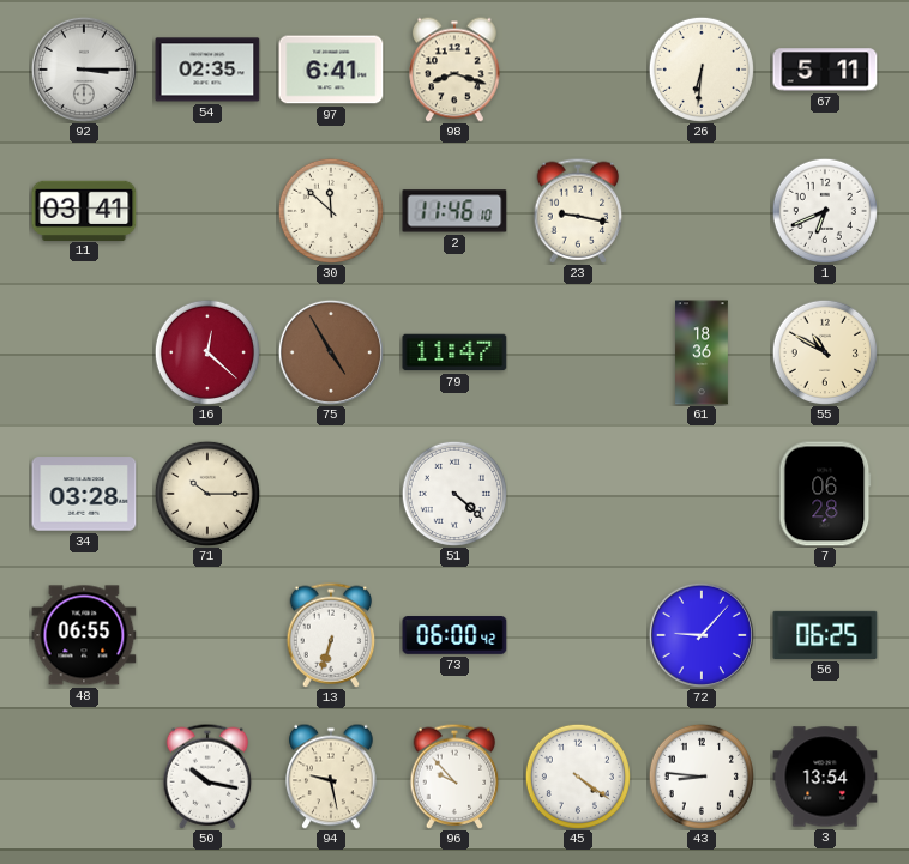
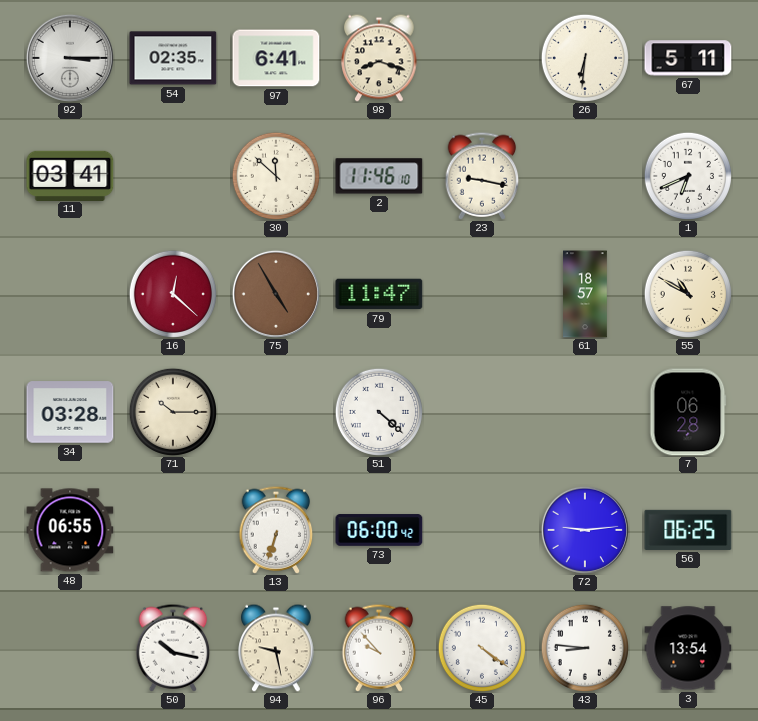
61: 18:36 -> 18:57 (585, 294)
72: 9:07 -> 9:14 (585, 530)
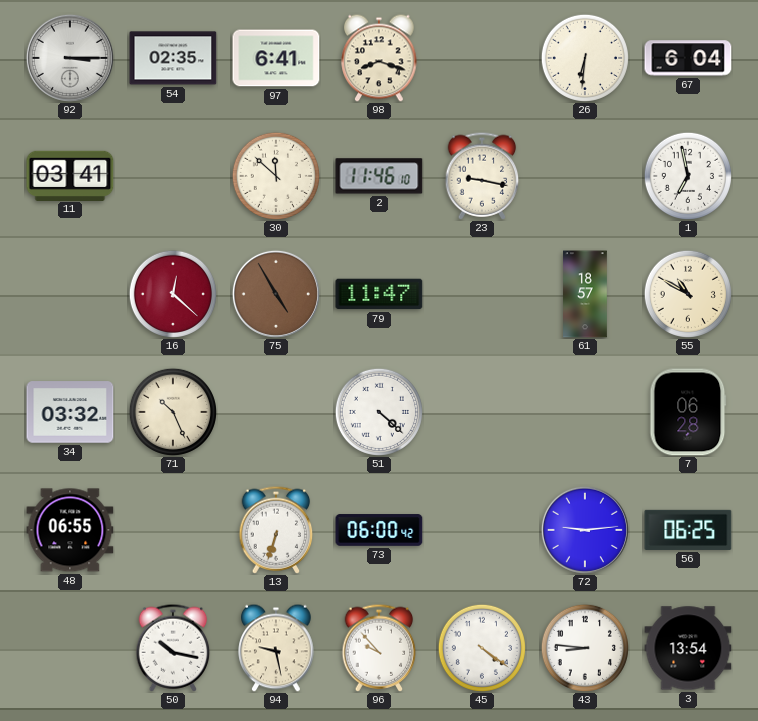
67: 5:11 -> 6:04 (688, 58)
1: 6:41 -> 6:58 (688, 176)
34: 03:28 -> 03:32 (70, 412)
71: 10:15 -> 10:26 (173, 412)
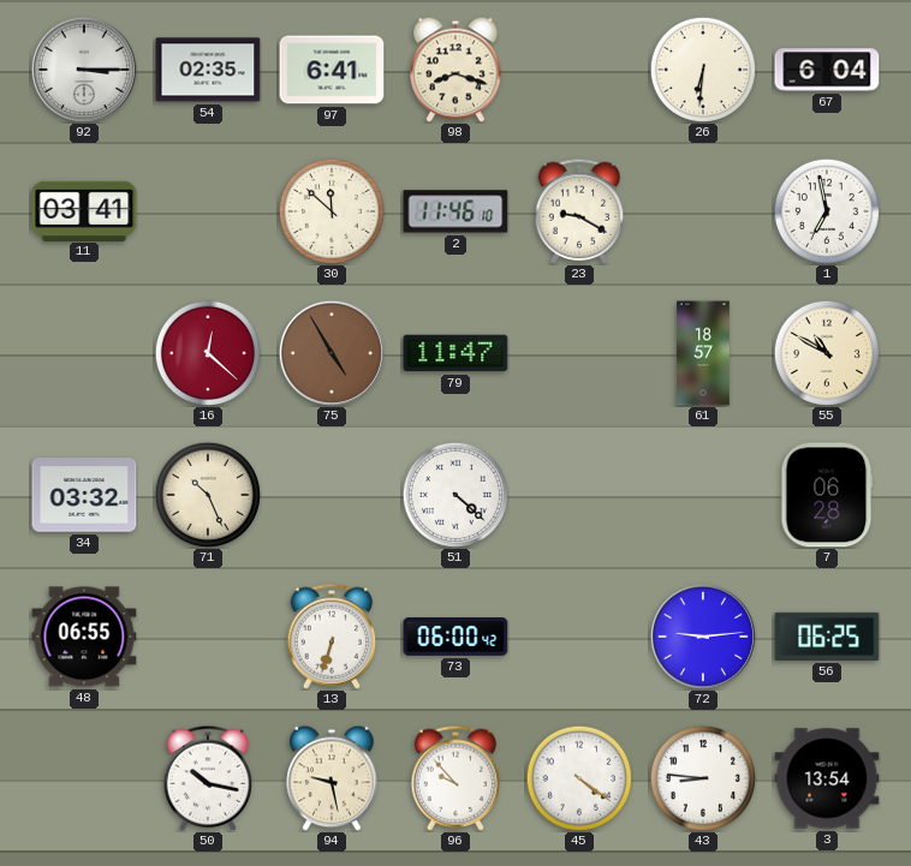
23: 9:17 -> 9:20 (579, 211)
